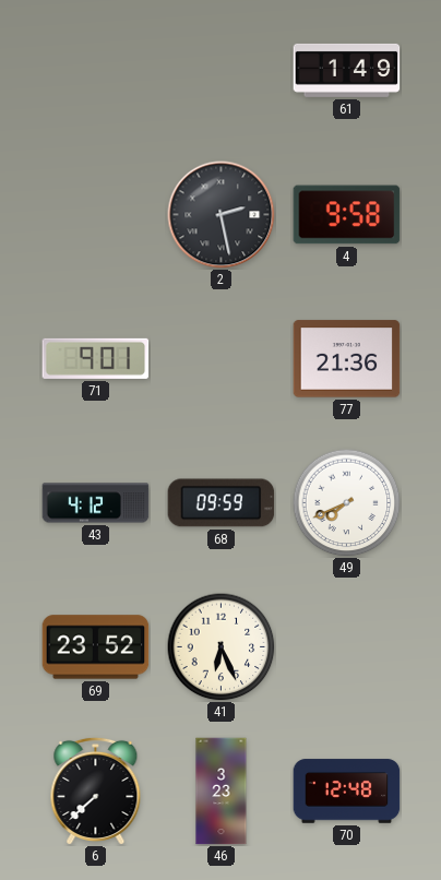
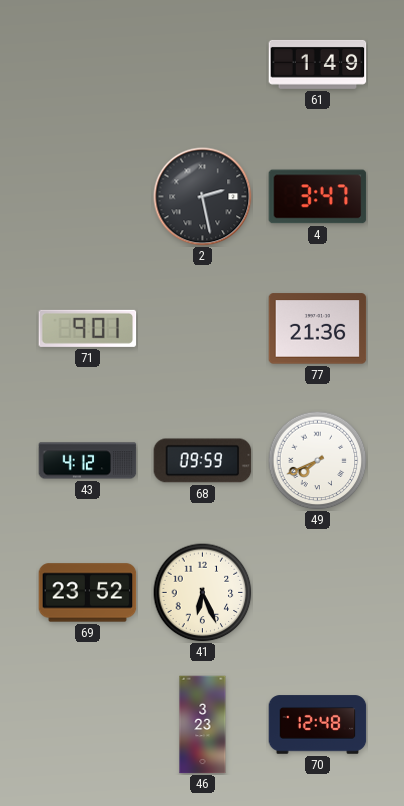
4: 9:58 -> 3:47 (318, 197)
6: 7:38 -> none (96, 790)
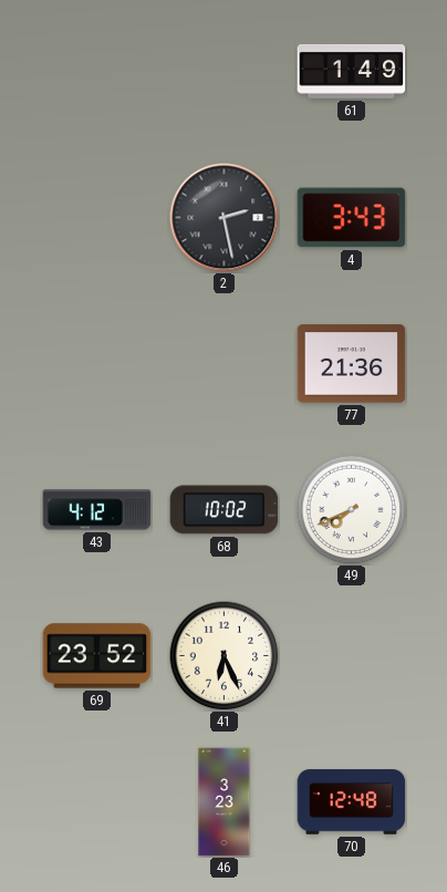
4: 3:47 -> 3:43 (352, 218)
71: 9:01 -> none (88, 328)
68: 09:59 -> 10:02 (225, 510)
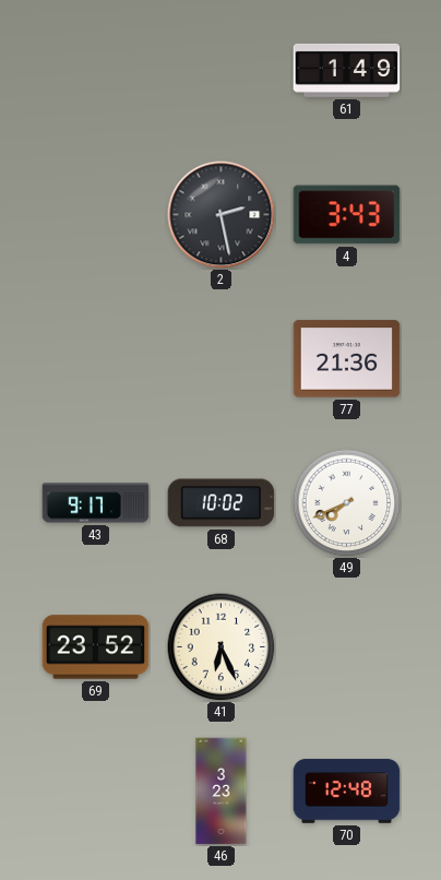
43: 4:12 -> 9:17 (96, 503)
